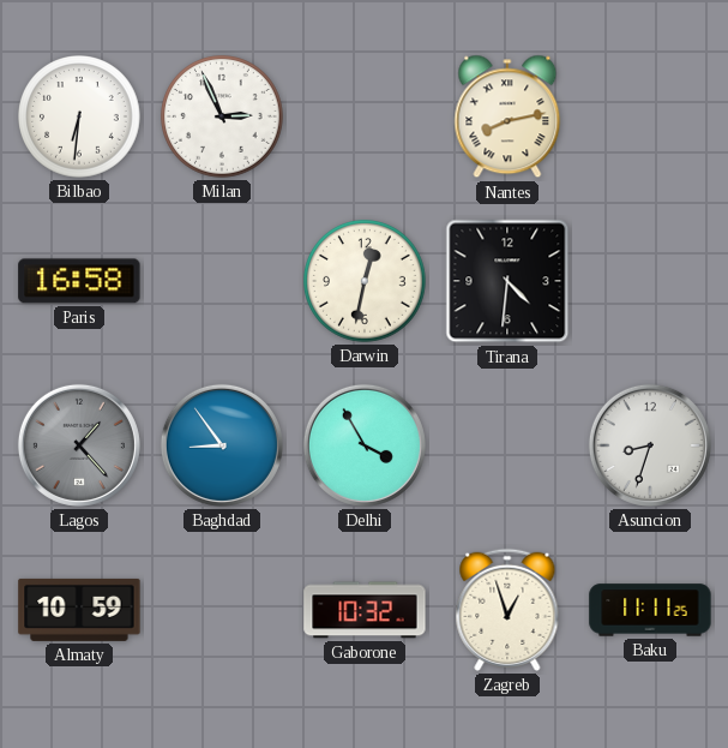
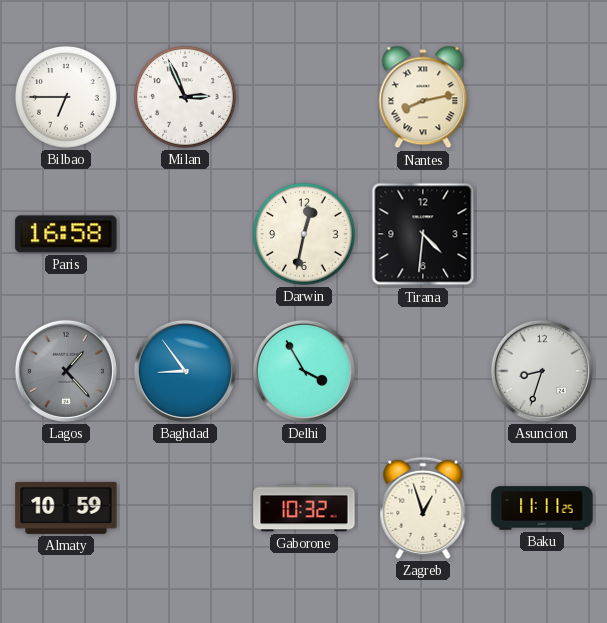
Bilbao: 6:31 -> 6:45 (67, 98)
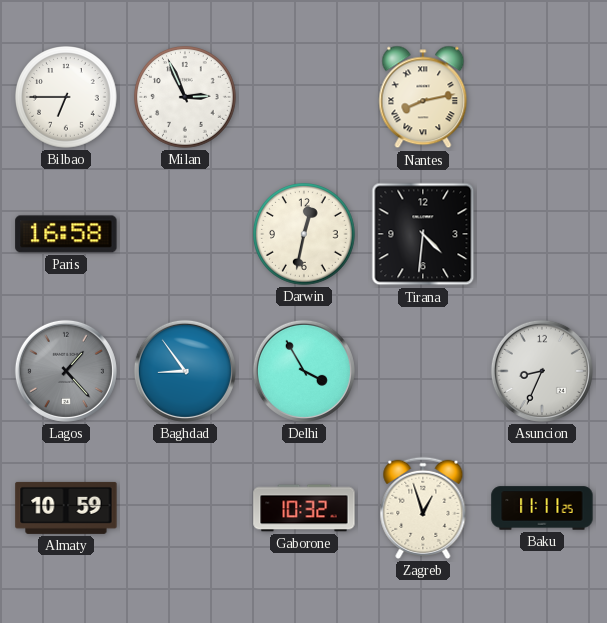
Asuncion: 8:33 -> 8:34 (542, 371)
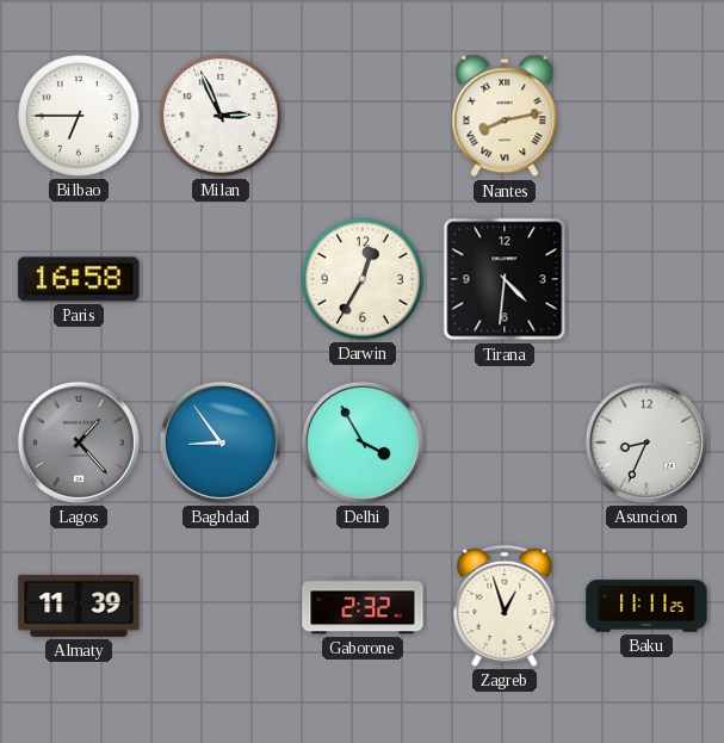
Darwin: 12:32 -> 12:35 (364, 280)
Almaty: 10:59 -> 11:39 (79, 606)
Gaborone: 10:32 -> 2:32 (363, 606)
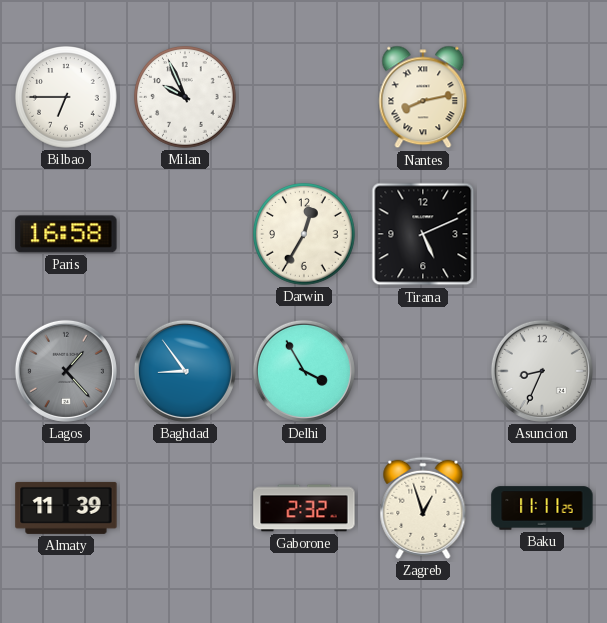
Milan: 2:56 -> 9:56 (186, 98)
Tirana: 4:31 -> 5:11 (423, 234)
